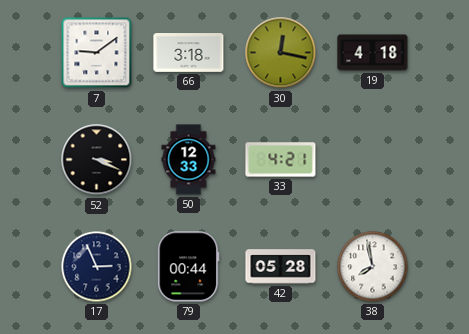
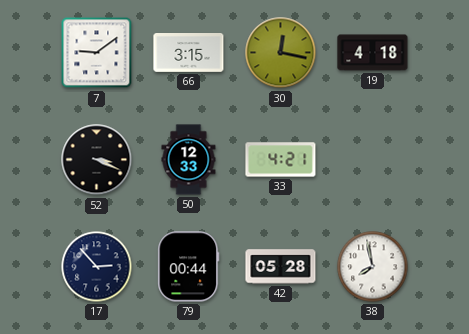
66: 3:18 -> 3:15 (189, 53)
17: 2:56 -> 2:53 (97, 267)
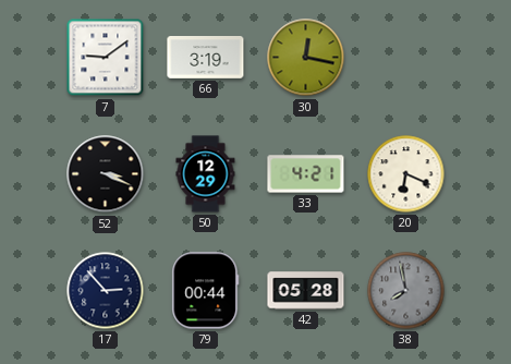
66: 3:15 -> 3:19 (206, 58)
19: 4:18 -> none (373, 53)
50: 12:33 -> 12:29 (206, 174)
20: none -> 6:19 (406, 174)
38 dial: white -> grey (406, 291)
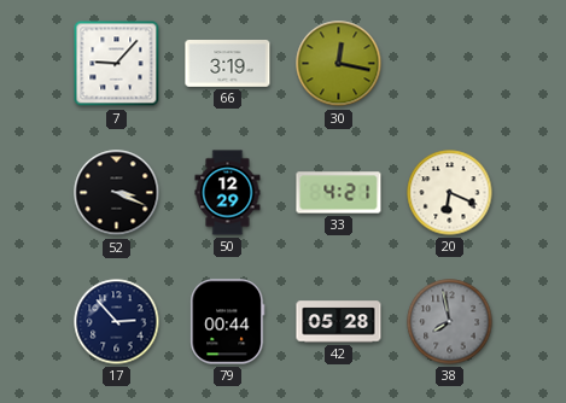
7: 9:09 -> 9:07 (117, 64)
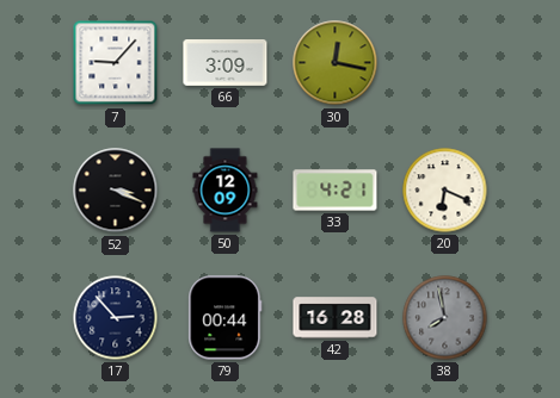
66: 3:19 -> 3:09 (226, 63)
50: 12:29 -> 12:09 (226, 191)
42: 05:28 -> 16:28 (336, 318)
